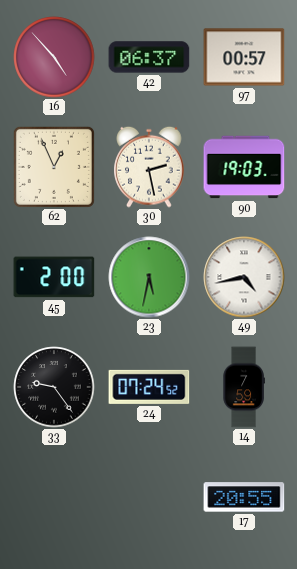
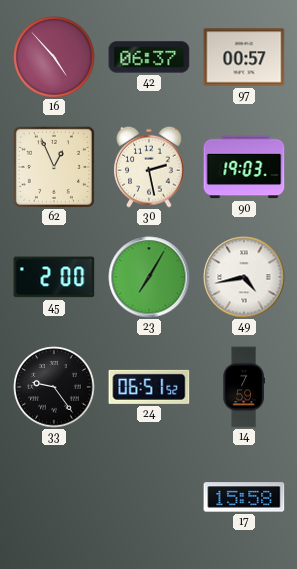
23: 5:32 -> 7:05 (149, 277)
24: 07:24 -> 06:51 (149, 387)
17: 20:55 -> 15:58 (244, 497)
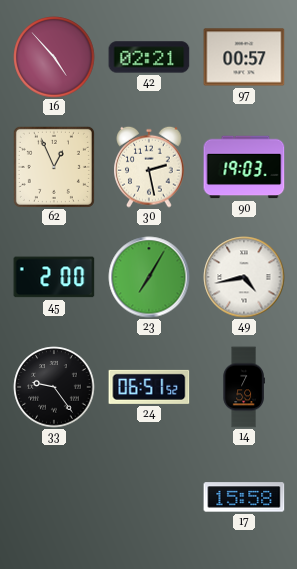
42: 06:37 -> 02:21 (149, 57)
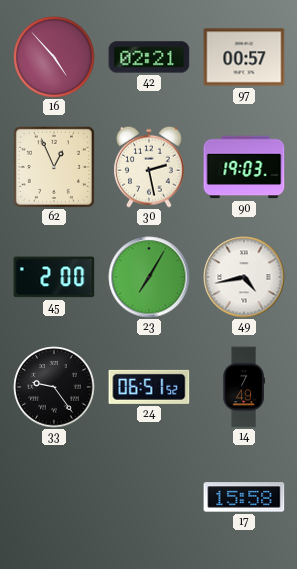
14: 7:59 -> 7:49 (244, 387)
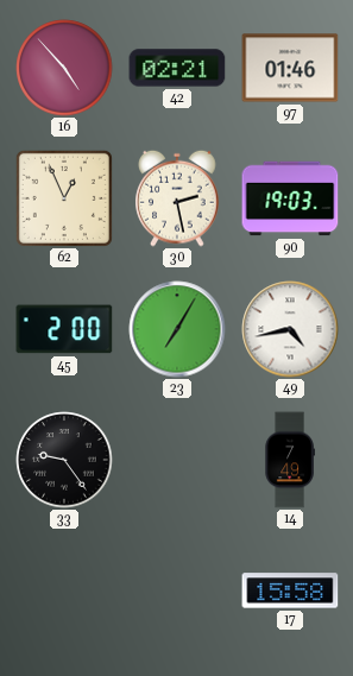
97: 00:57 -> 01:46 (290, 68)
24: 06:51 -> none (149, 387)
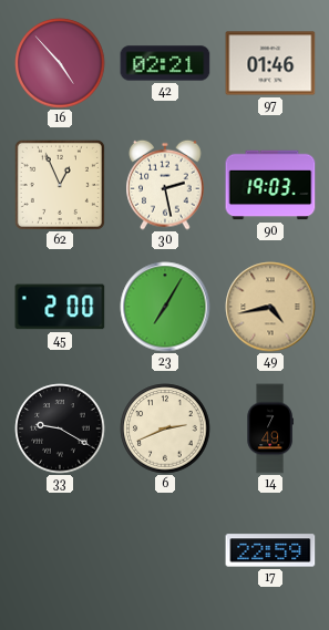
49 dial: white -> champagne (270, 307)
33: 9:24 -> 9:20 (60, 428)
6: none -> 2:41 (165, 428)
17: 15:58 -> 22:59 (270, 550)
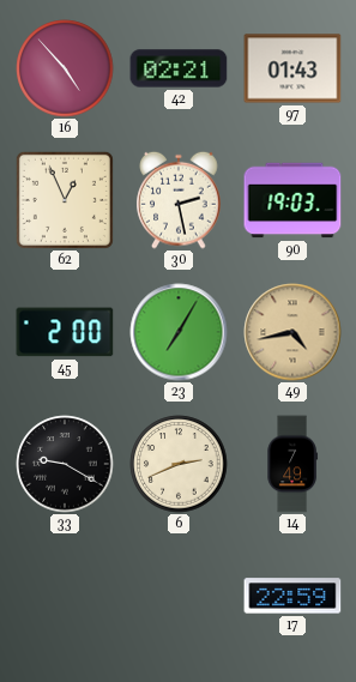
97: 01:46 -> 01:43 (292, 68)
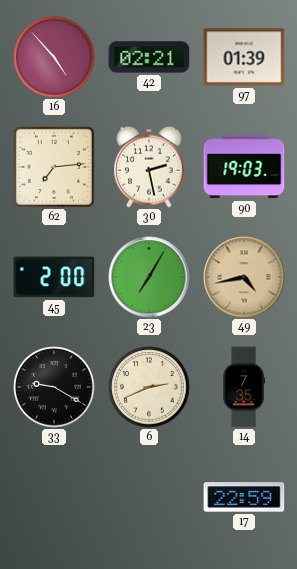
97: 01:43 -> 01:39 (244, 57)
62: 12:56 -> 7:14 (54, 167)
14: 7:49 -> 7:35 (244, 387)
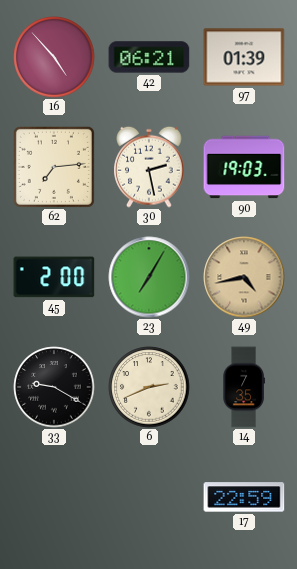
42: 02:21 -> 06:21 (149, 57)
